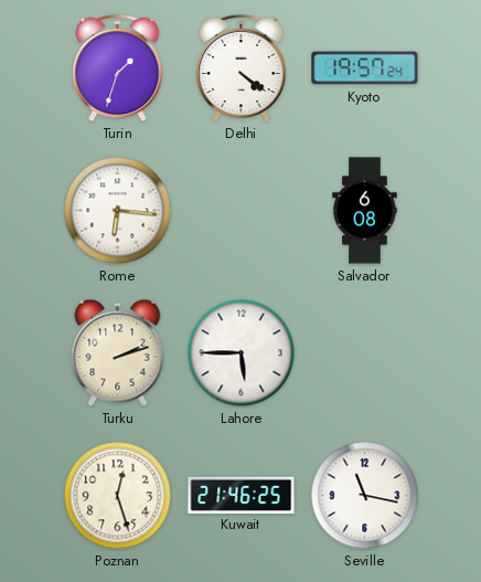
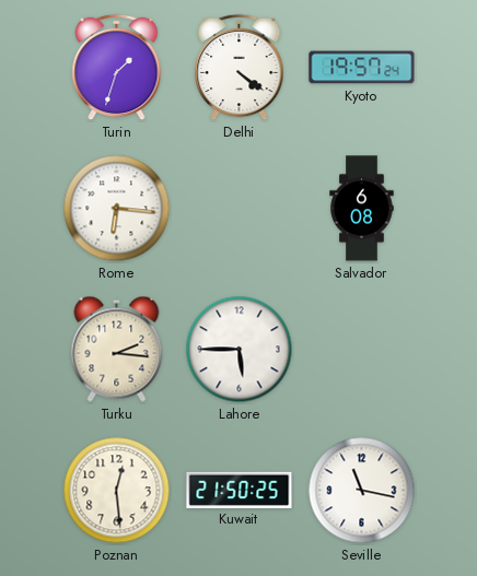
Turku: 2:12 -> 2:16 (117, 349)
Poznan: 12:27 -> 12:29 (117, 491)
Kuwait: 21:46 -> 21:50 (240, 490)
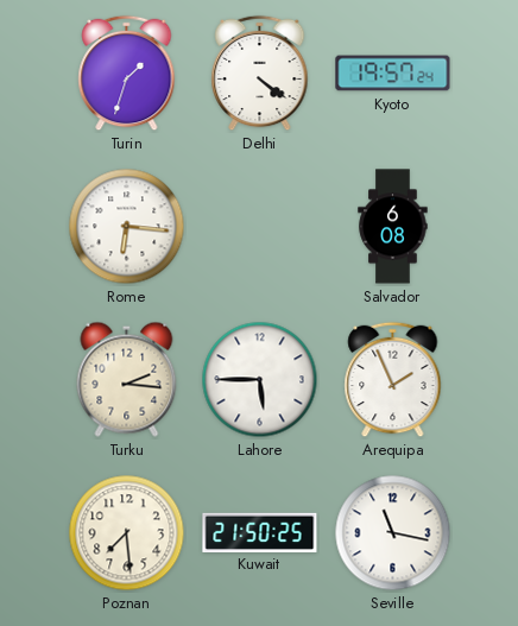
Arequipa: none -> 1:56 (393, 380)
Poznan: 12:29 -> 7:29 (127, 533)
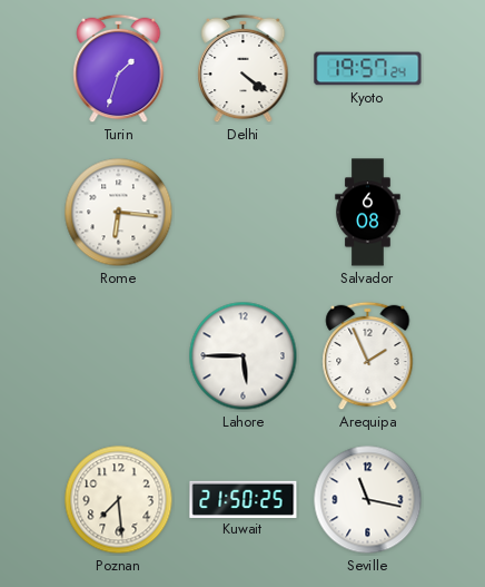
Turku: 2:16 -> none (127, 379)
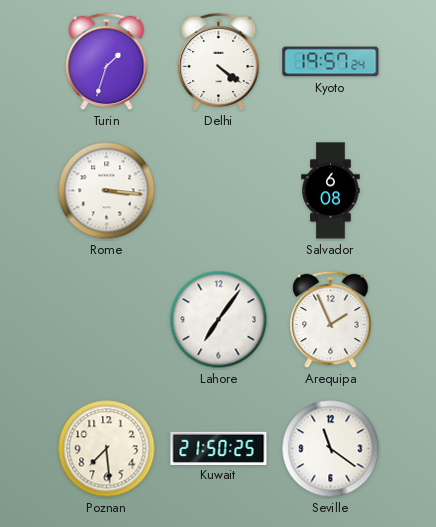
Rome: 6:16 -> 3:16 (107, 191)
Lahore: 5:45 -> 7:06 (219, 320)
Seville: 11:17 -> 11:21 (331, 449)
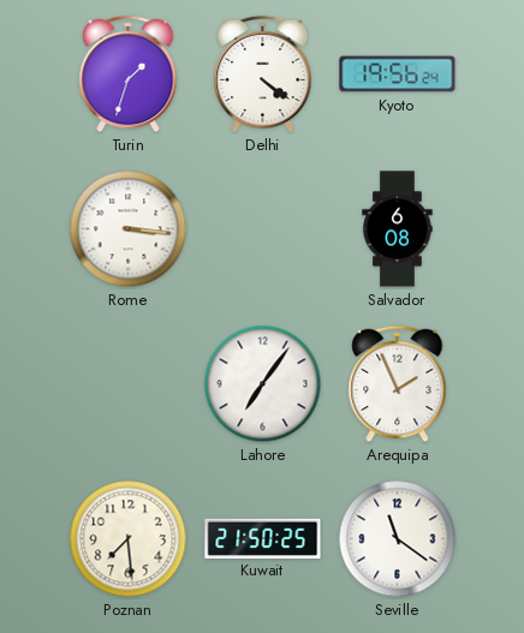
Kyoto: 19:57 -> 19:56 (398, 74)
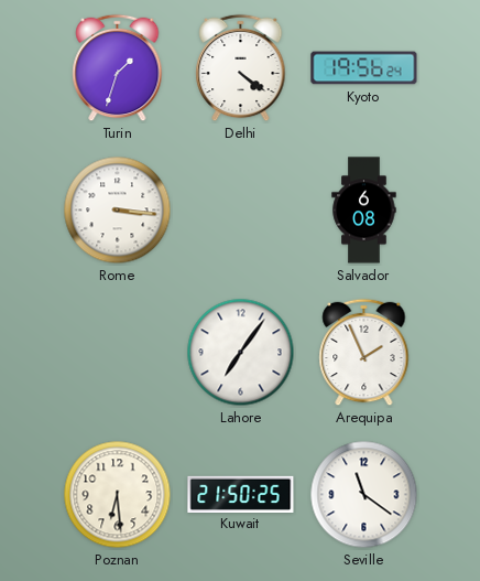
Poznan: 7:29 -> 6:29 (118, 495)
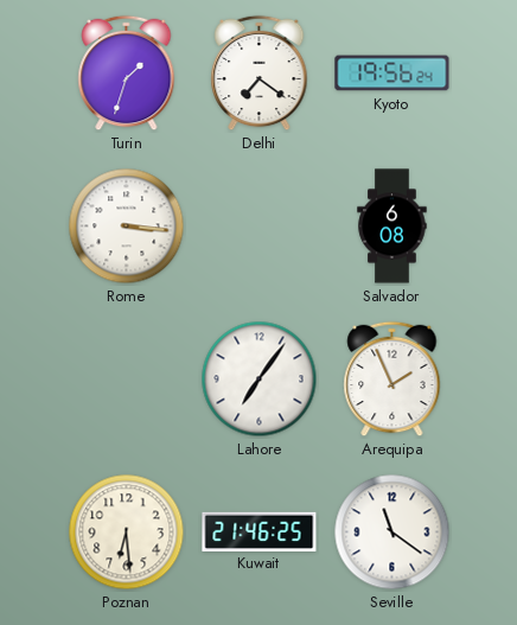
Delhi: 4:21 -> 7:21 (260, 74)
Kuwait: 21:50 -> 21:46 (260, 531)
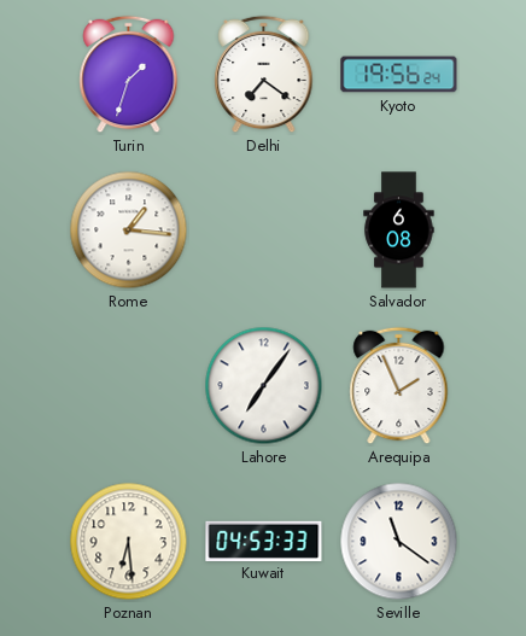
Rome: 3:16 -> 1:16 (129, 231)
Kuwait: 21:46 -> 04:53 (264, 541)
